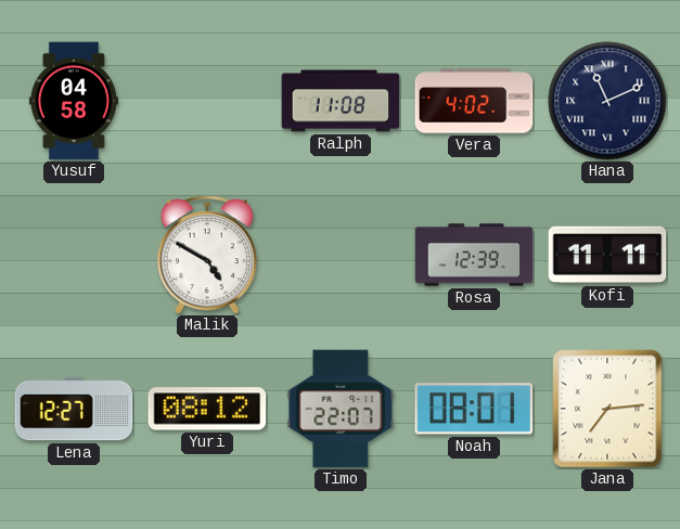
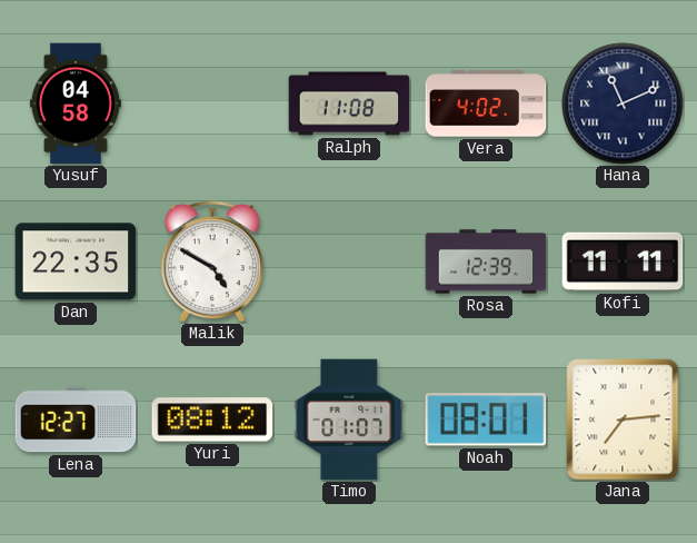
Dan: none -> 22:35 (76, 261)
Timo: 22:07 -> 01:07 (349, 419)
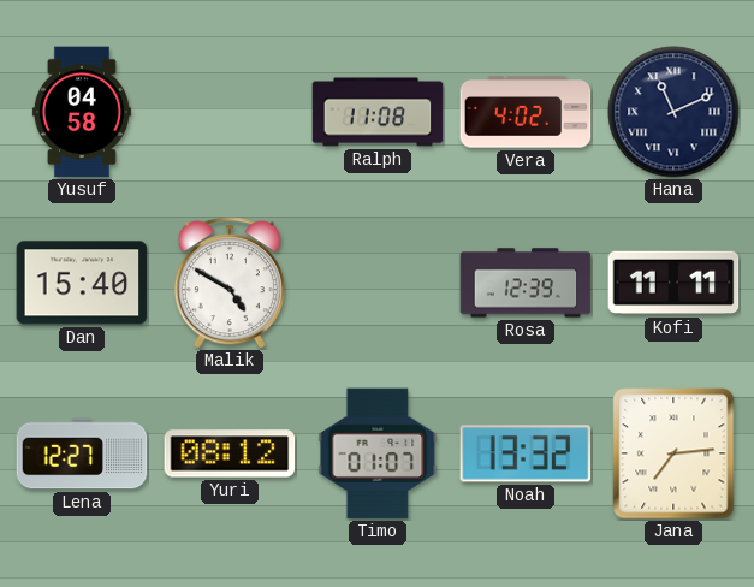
Dan: 22:35 -> 15:40 (82, 283)
Noah: 08:01 -> 13:32 (526, 453)
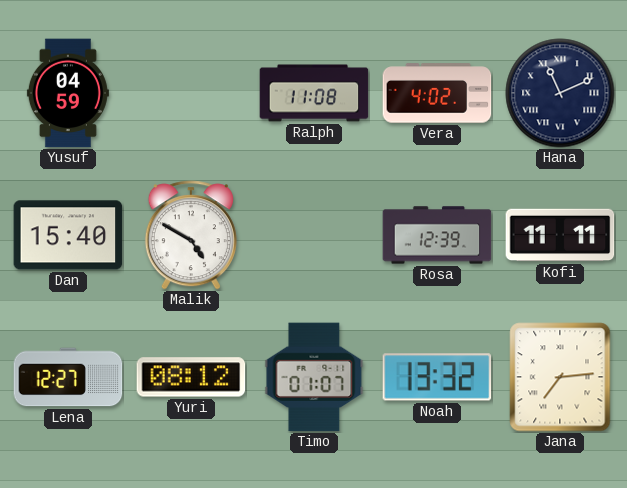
Yusuf: 04:58 -> 04:59 (68, 93)
